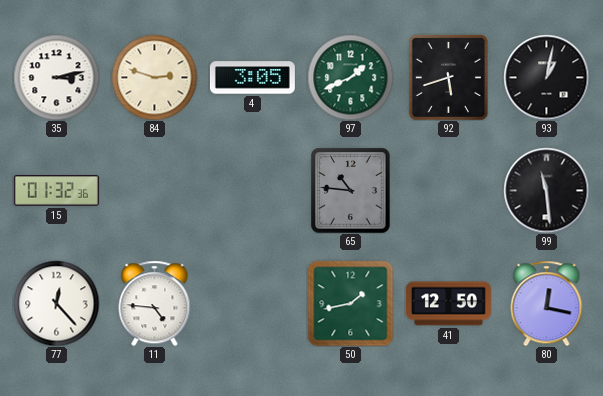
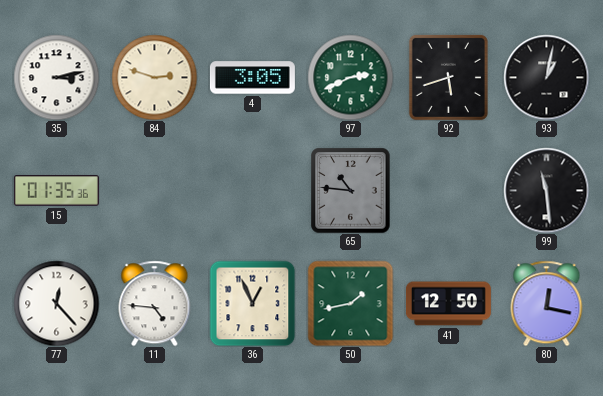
97: 1:41 -> 2:41 (350, 77)
15: 01:32 -> 01:35 (56, 191)
36: none -> 12:56 (252, 303)
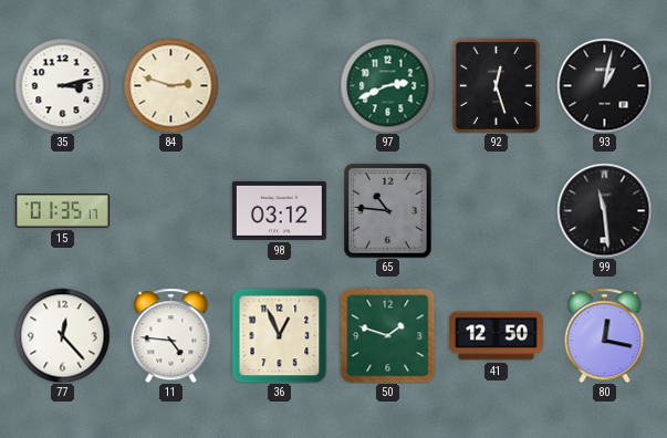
4: 3:05 -> none (252, 78)
92: 5:42 -> 12:27 (496, 85)
15: 01:35:36 -> 01:35:17 (62, 211)
98: none -> 03:12 (279, 210)
50: 1:43 -> 1:48 (387, 335)
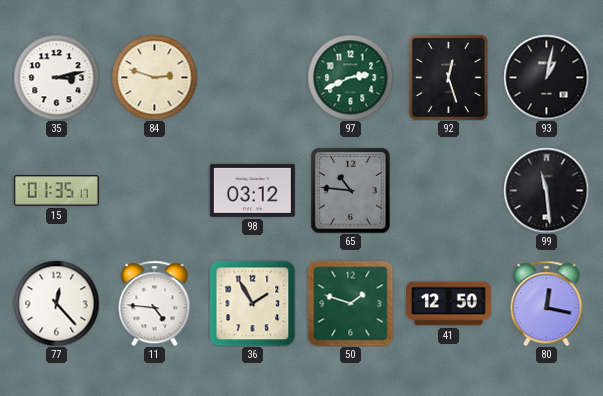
36: 12:56 -> 1:55 (252, 303)
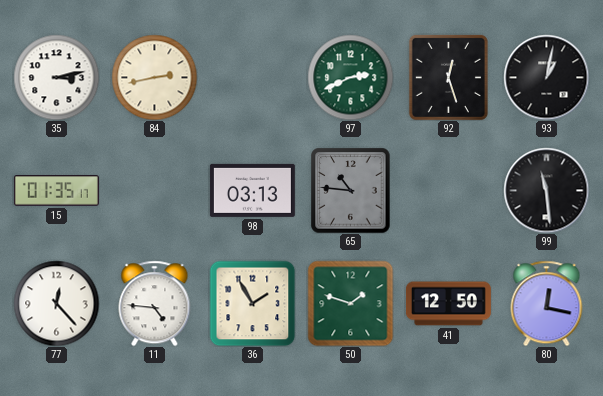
84: 2:48 -> 2:43 (154, 77)
98: 03:12 -> 03:13 (252, 190)
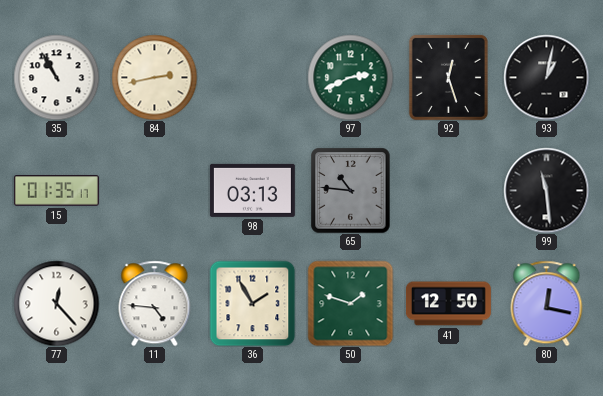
35: 3:13 -> 10:55 (56, 77)
